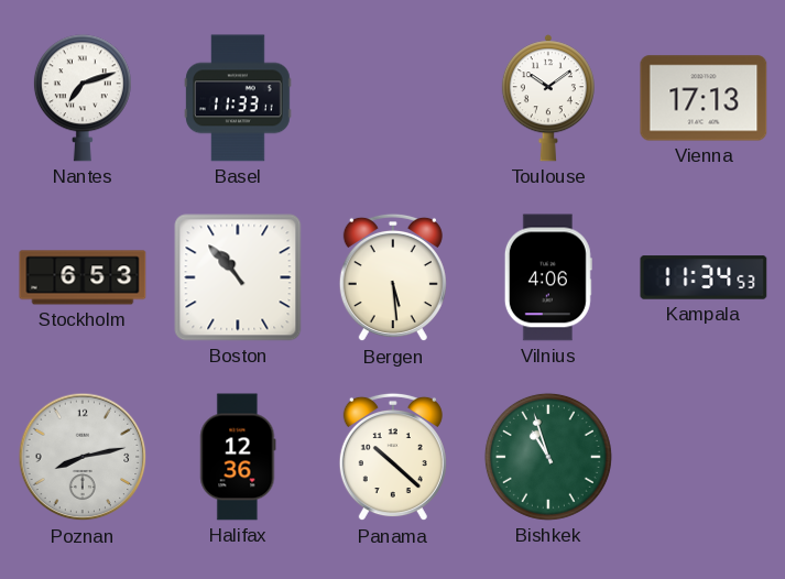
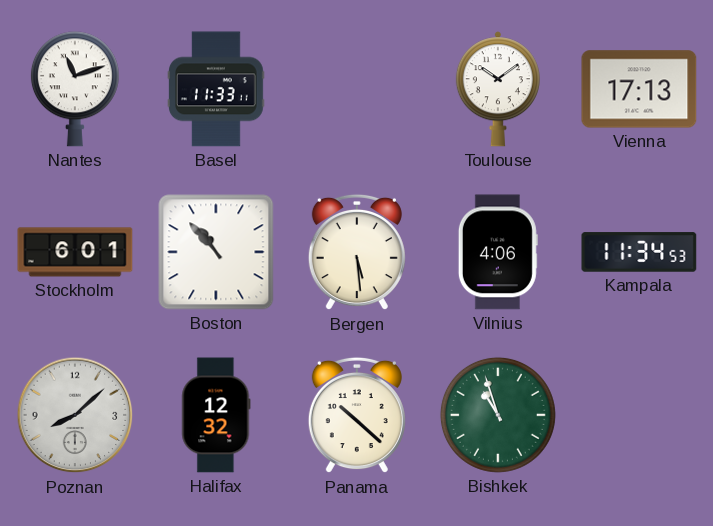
Nantes: 7:12 -> 11:12 (75, 89)
Stockholm: 6:53 -> 6:01 (75, 252)
Poznan: 8:13 -> 8:08 (75, 415)
Halifax: 12:36 -> 12:32 (216, 415)
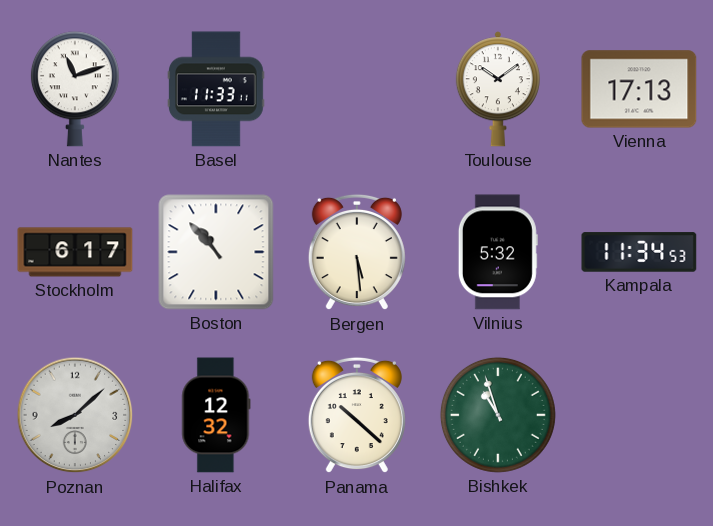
Stockholm: 6:01 -> 6:17 (75, 252)
Vilnius: 4:06 -> 5:32 (498, 252)
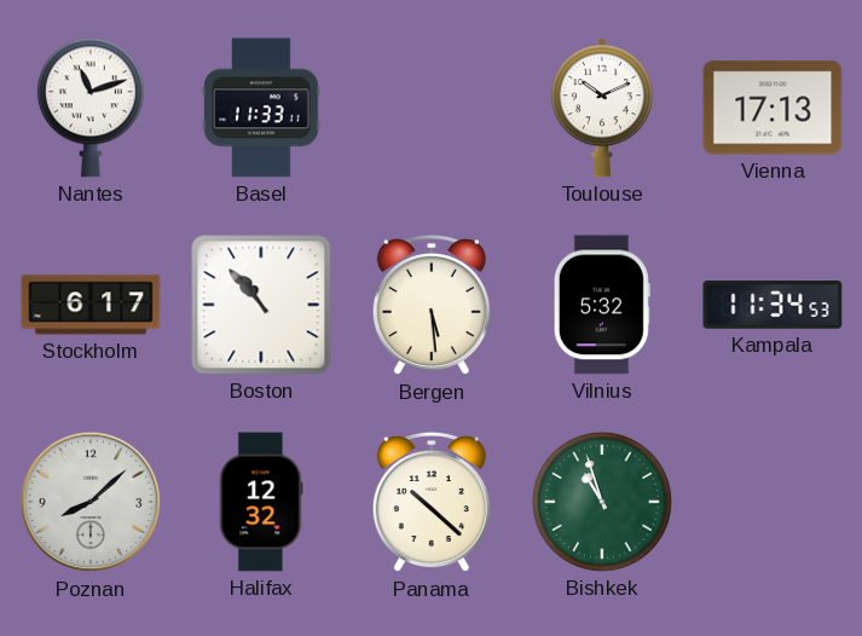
Toulouse: 10:09 -> 10:11 (602, 108)
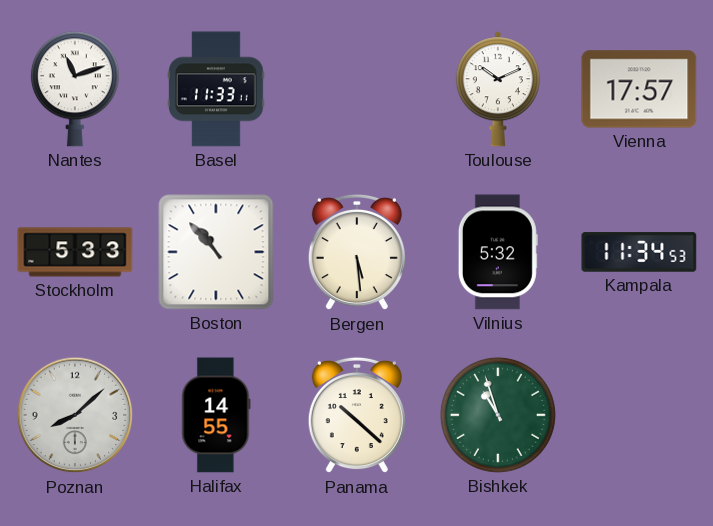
Vienna: 17:13 -> 17:57 (639, 89)
Stockholm: 6:17 -> 5:33 (75, 252)
Halifax: 12:32 -> 14:55 (216, 415)
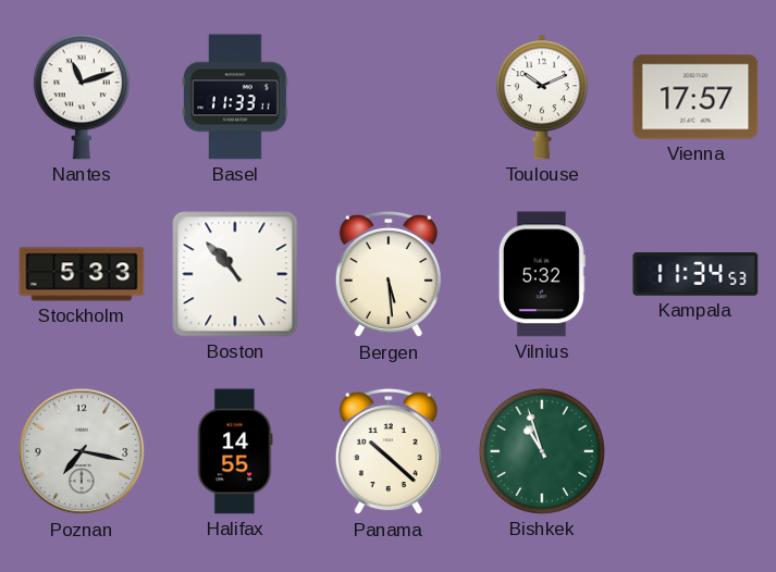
Poznan: 8:08 -> 7:17 (82, 451)
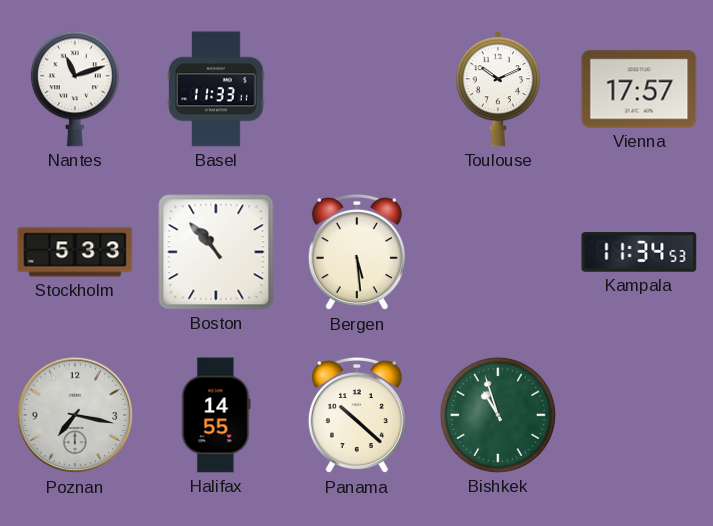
Vilnius: 5:32 -> none (542, 274)
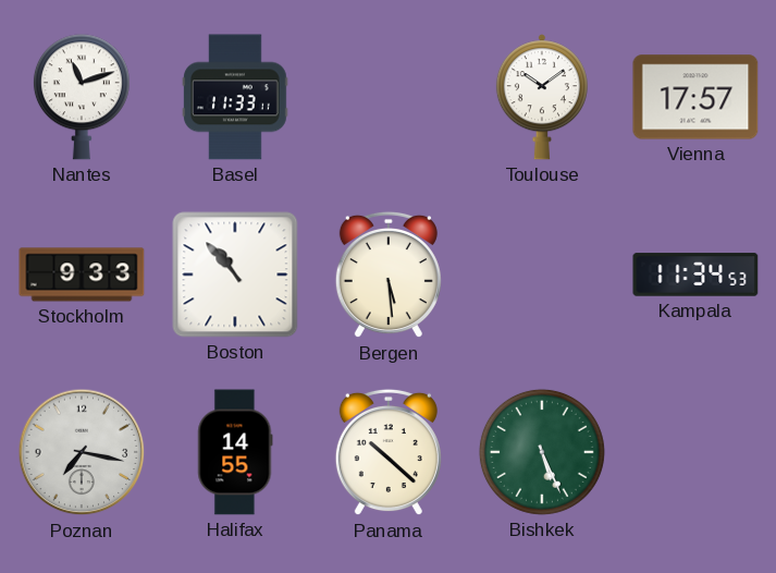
Toulouse: 10:11 -> 10:09 (542, 97)
Stockholm: 5:33 -> 9:33 (82, 275)
Bishkek: 10:57 -> 5:26 (542, 452)
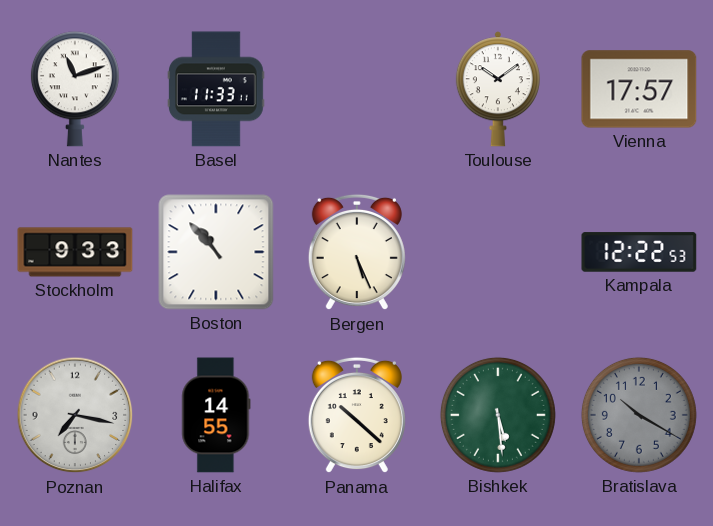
Bergen: 5:29 -> 5:26 (357, 252)
Kampala: 11:34 -> 12:22 (639, 252)
Bishkek: 5:26 -> 5:29 (498, 415)
Bratislava: none -> 10:20 (639, 415)
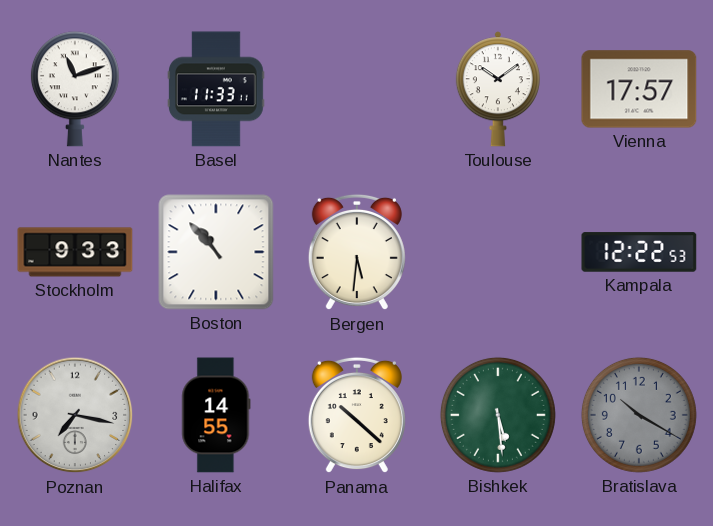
Bergen: 5:26 -> 5:31 (357, 252)
